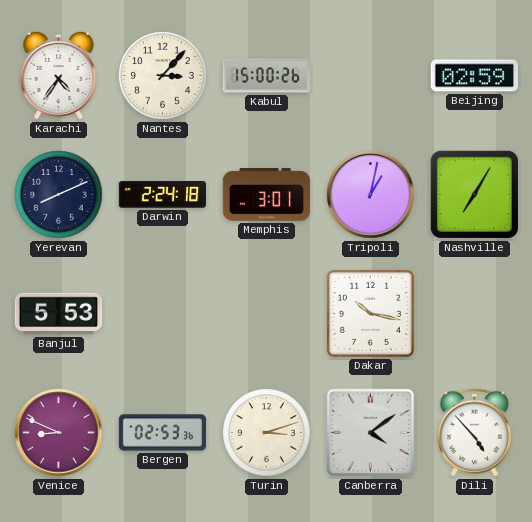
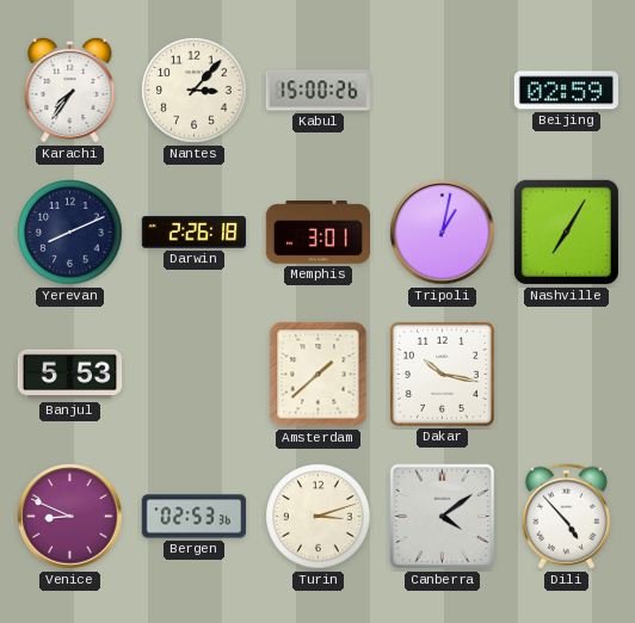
Karachi: 4:36 -> 7:36 (70, 90)
Darwin: 2:24 -> 2:26 (193, 233)
Amsterdam: none -> 1:38 (319, 375)
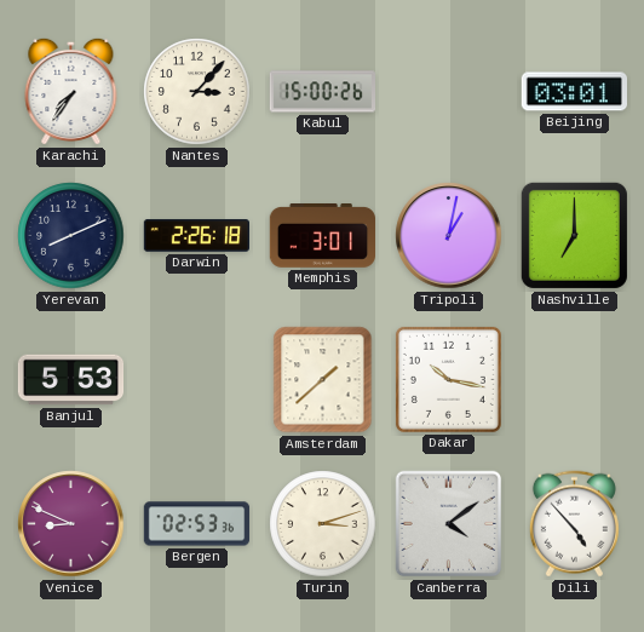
Beijing: 02:59 -> 03:01 (574, 92)
Nashville: 7:05 -> 7:00 (574, 235)
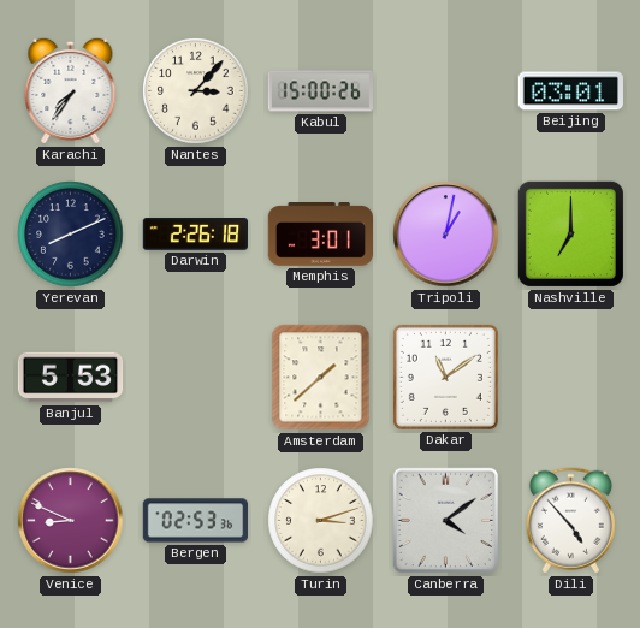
Dakar: 10:17 -> 11:09 (445, 377)
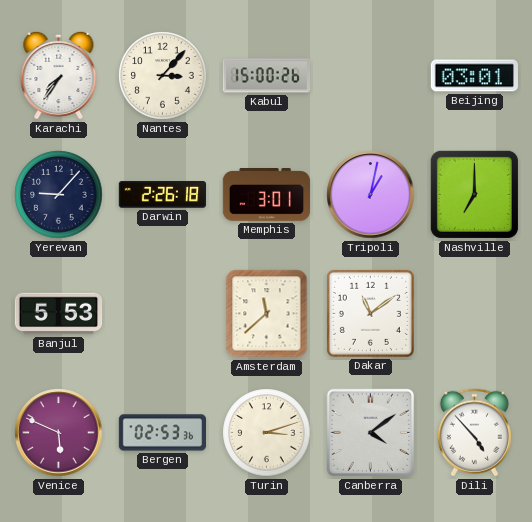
Yerevan: 8:11 -> 9:07 (59, 195)
Amsterdam: 1:38 -> 11:38 (267, 314)
Venice: 8:49 -> 5:49 (59, 433)
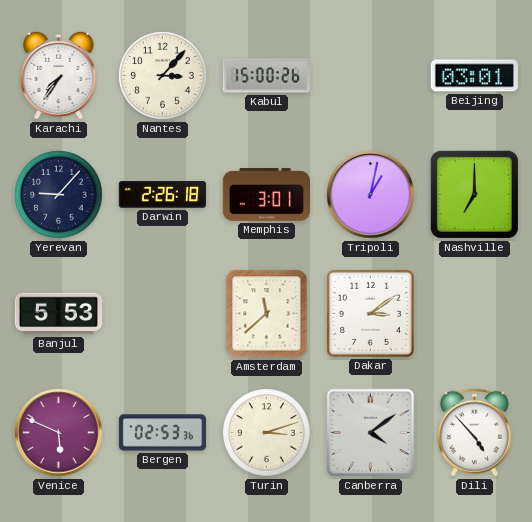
Dakar: 11:09 -> 3:09 (370, 313)
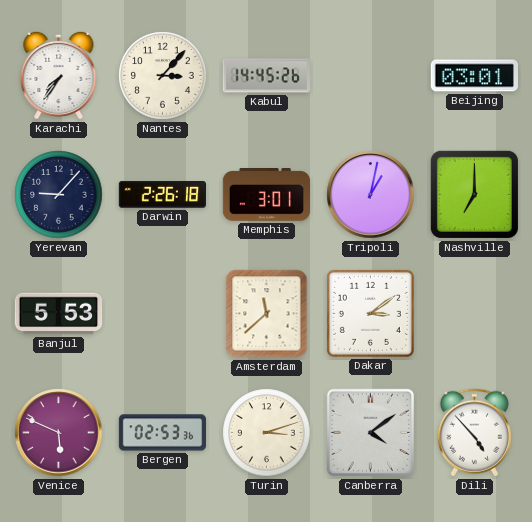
Kabul: 15:00 -> 14:45 (266, 76)
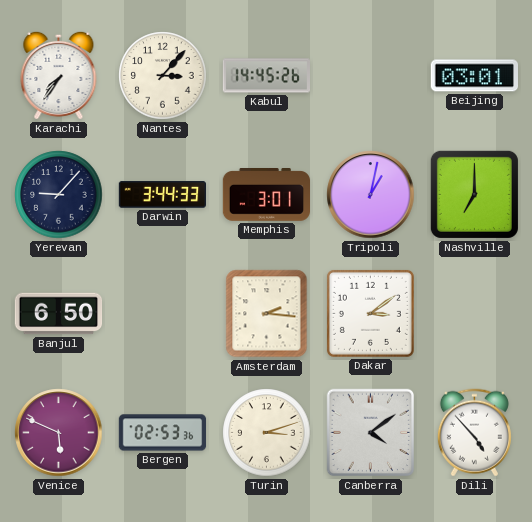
Darwin: 2:26 -> 3:44 (162, 195)
Banjul: 5:53 -> 6:50 (59, 314)
Amsterdam: 11:38 -> 2:16 (267, 314)
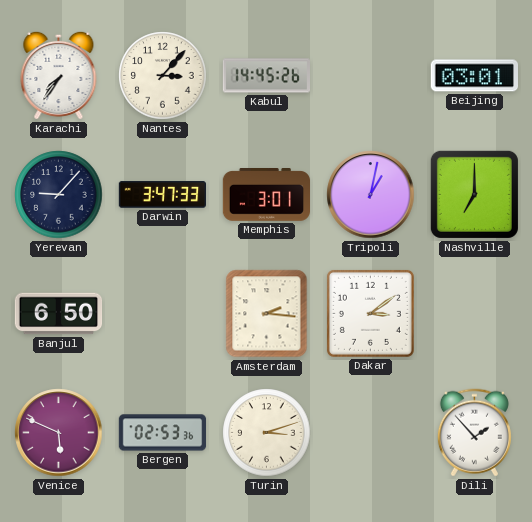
Darwin: 3:44 -> 3:47 (162, 195)
Canberra: 4:09 -> none (371, 433)
Dili: 4:53 -> 1:53 (474, 433)
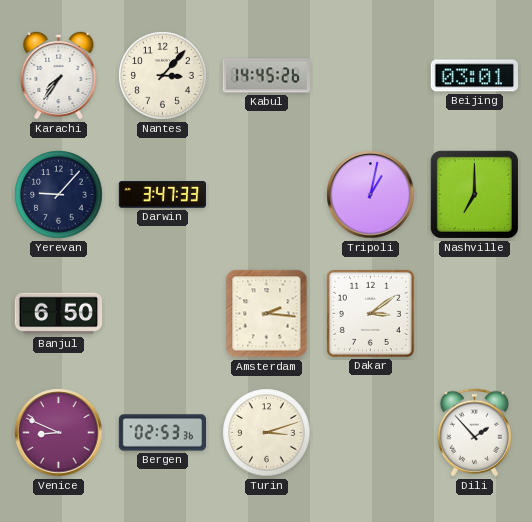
Memphis: 3:01 -> none (267, 195)
Venice: 5:49 -> 8:49 (59, 433)
